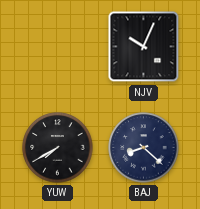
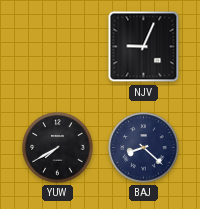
NJV: 10:04 -> 9:04 (144, 47)
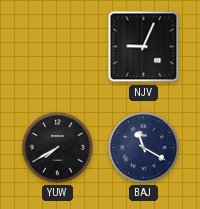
BAJ: 8:22 -> 11:20 (144, 148)
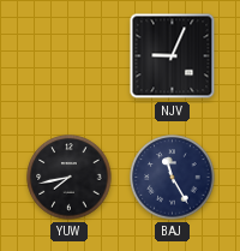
YUW: 7:40 -> 7:43 (70, 178)
BAJ: 11:20 -> 11:25 (173, 178)
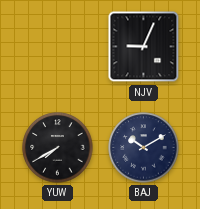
YUW: 7:43 -> 7:40 (58, 148)
BAJ: 11:25 -> 10:10 (144, 148)
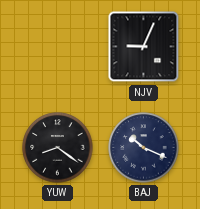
YUW: 7:40 -> 8:21 (58, 148)
BAJ: 10:10 -> 10:19 (144, 148)
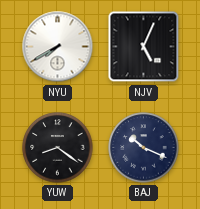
NYU: none -> 7:40 (58, 47)
NJV: 9:04 -> 5:04 (144, 47)
